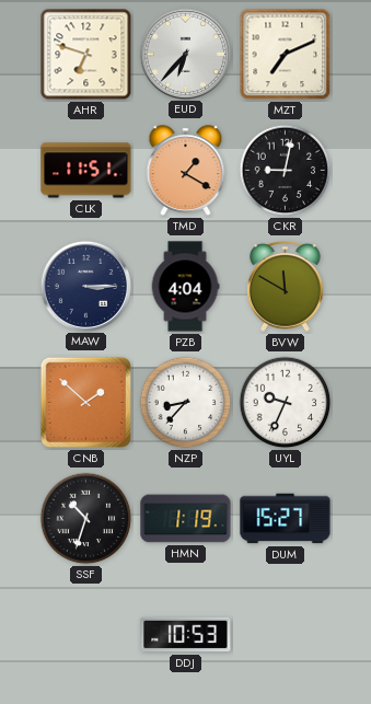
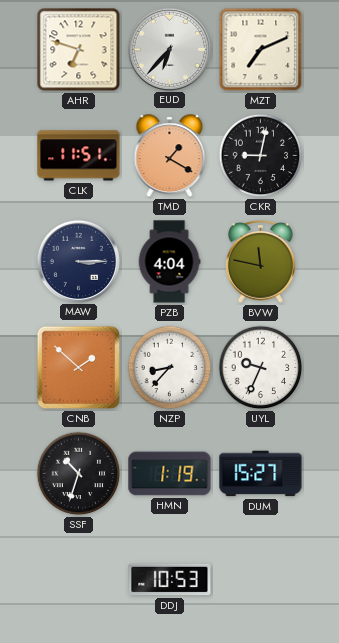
BVW: 11:50 -> 11:47 (261, 261)
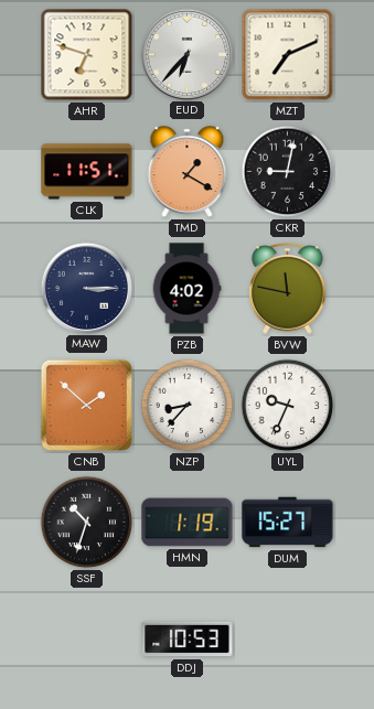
PZB: 4:04 -> 4:02 (186, 289)
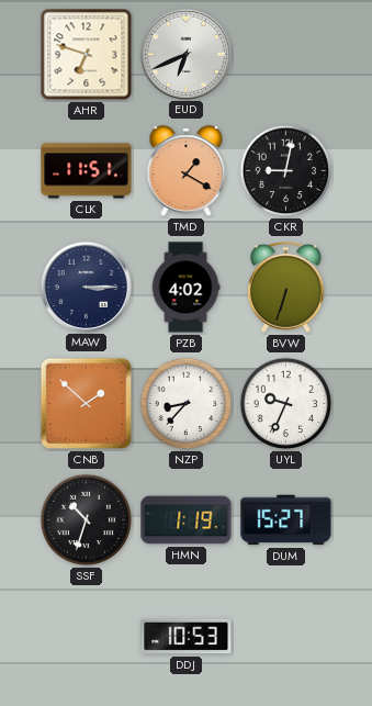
EUD: 6:37 -> 6:41 (185, 54)
MZT: 7:11 -> none (288, 55)
BVW: 11:47 -> 6:33 (286, 287)
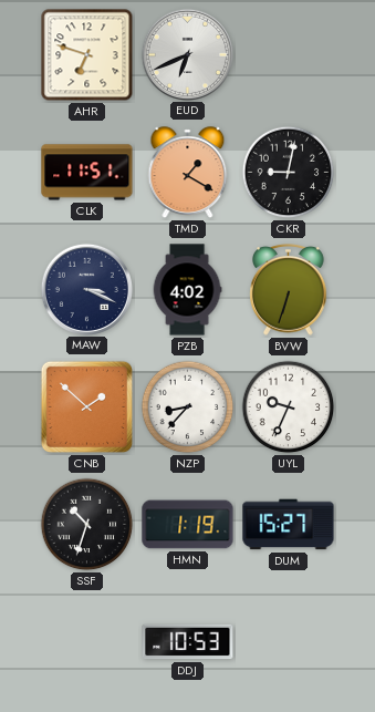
MAW: 3:15 -> 3:19 (86, 289)
